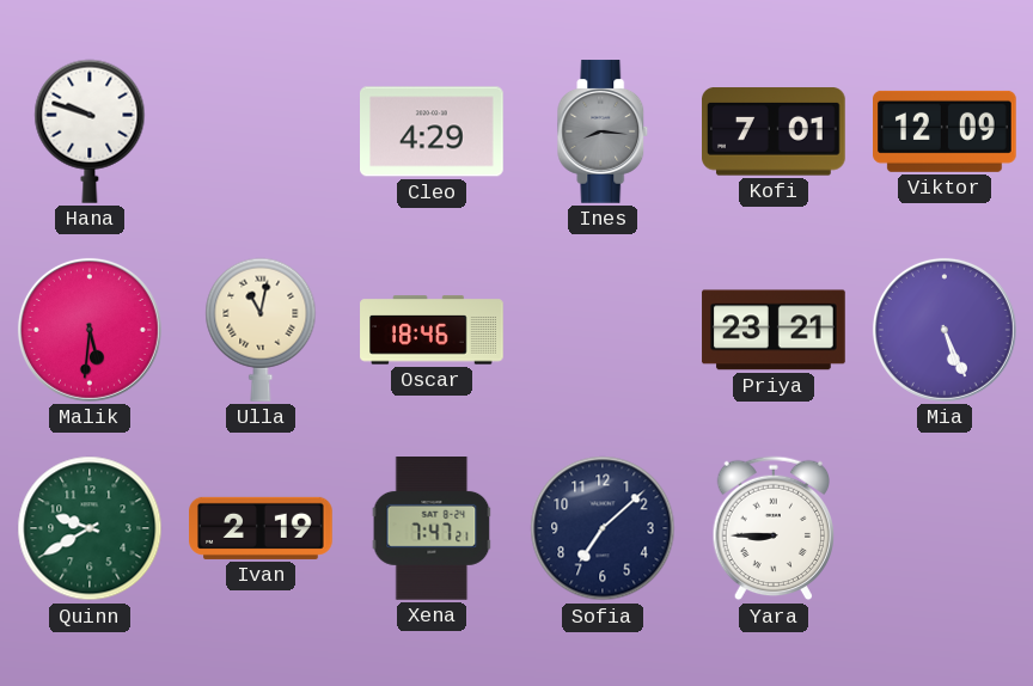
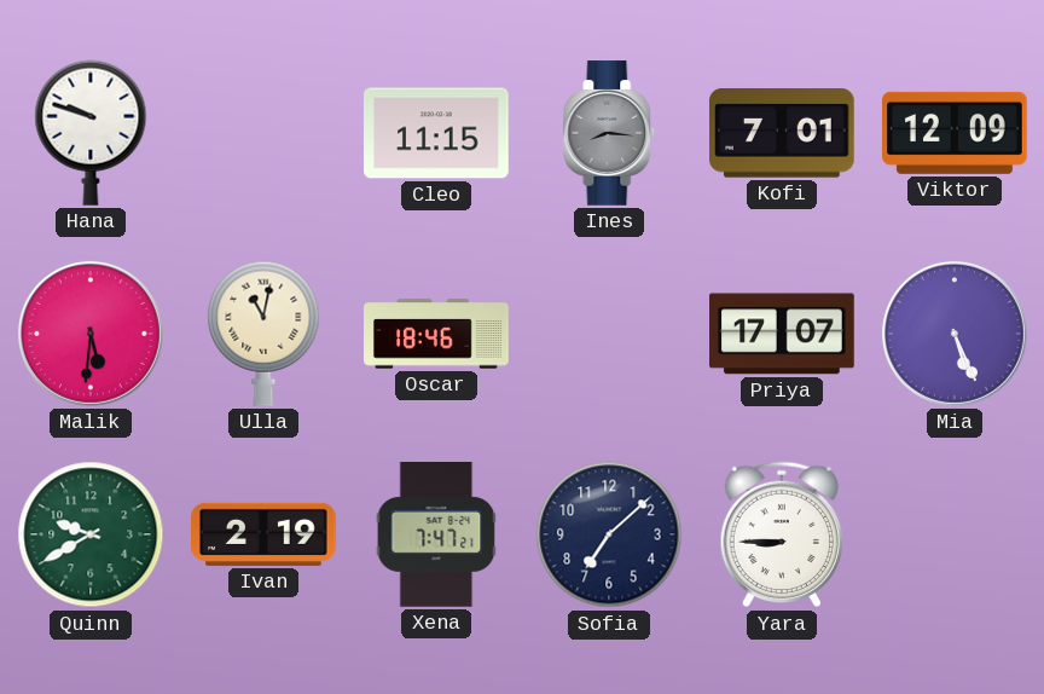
Cleo: 4:29 -> 11:15 (437, 133)
Priya: 23:21 -> 17:07 (782, 334)
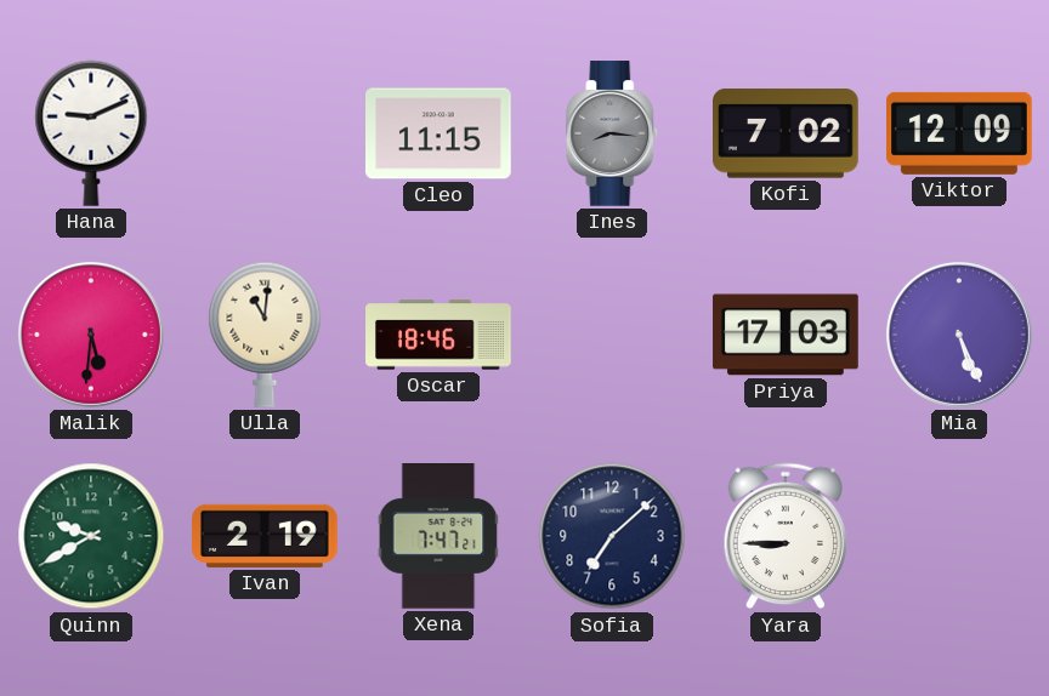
Hana: 9:48 -> 9:11 (91, 133)
Kofi: 7:01 -> 7:02 (787, 133)
Ulla: 11:02 -> 11:01 (265, 335)
Priya: 17:07 -> 17:03 (786, 335)
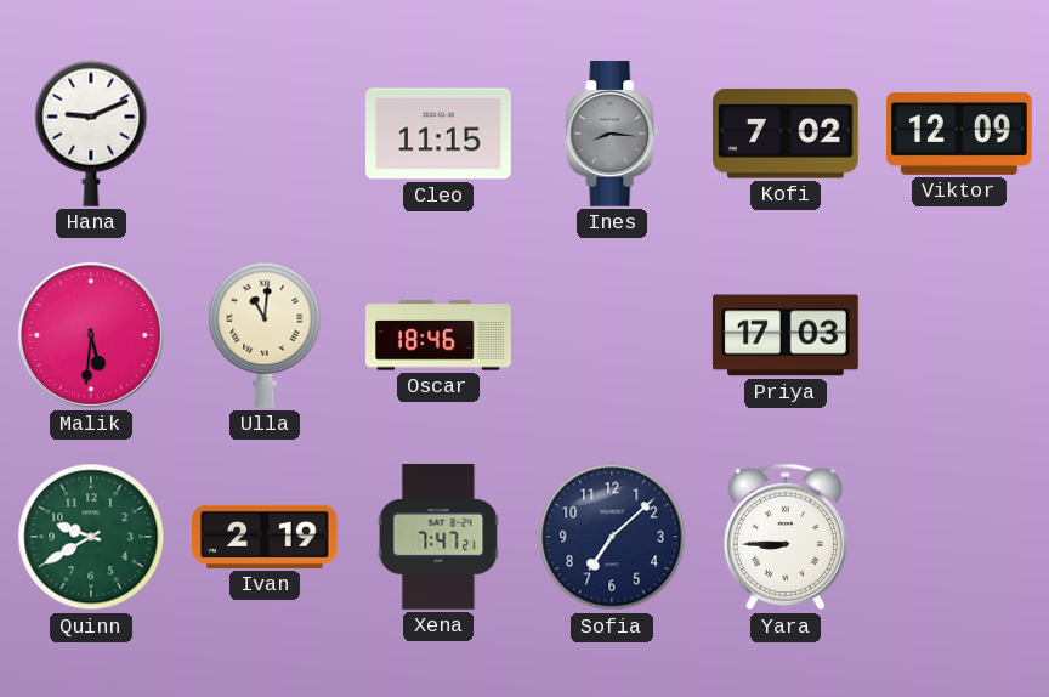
Mia: 5:26 -> none (959, 335)
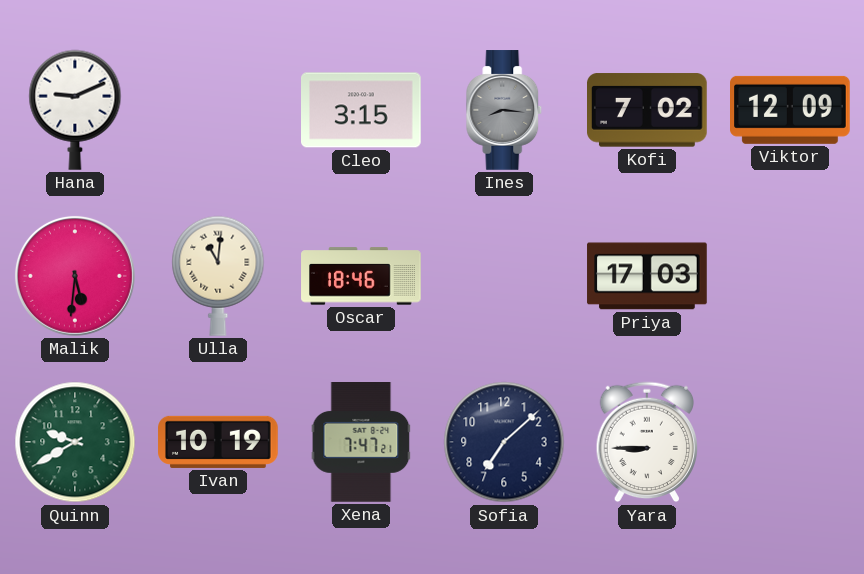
Cleo: 11:15 -> 3:15 (362, 110)
Ivan: 2:19 -> 10:19 (218, 442)
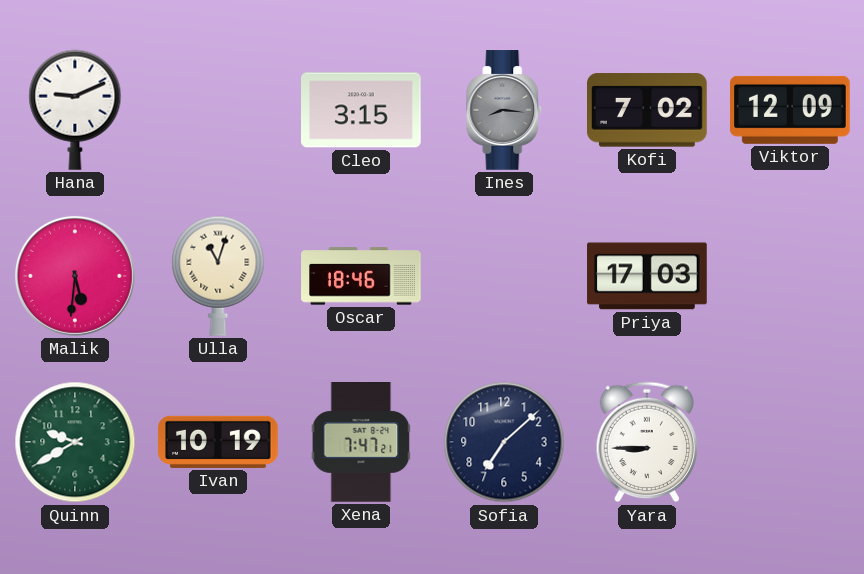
Ulla: 11:01 -> 11:03 (218, 276)
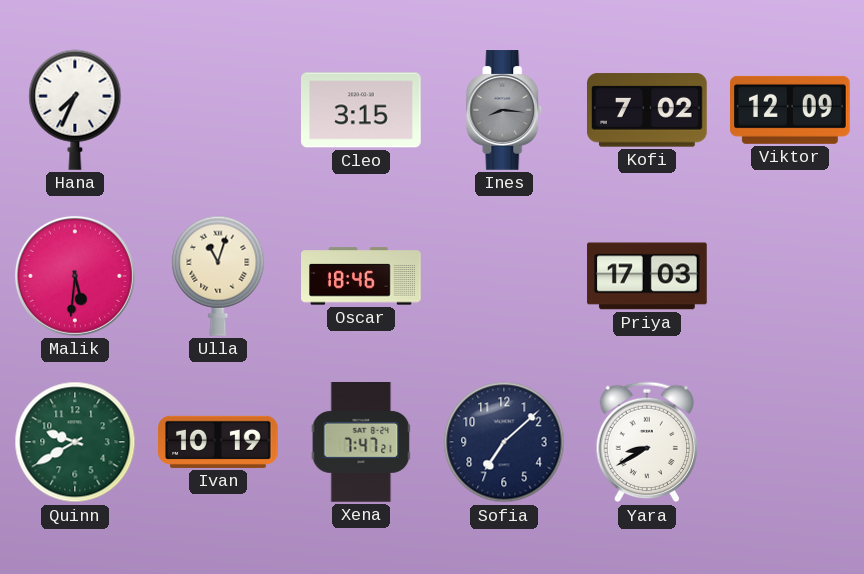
Hana: 9:11 -> 7:34 (75, 110)
Yara: 8:45 -> 8:40 (646, 442)
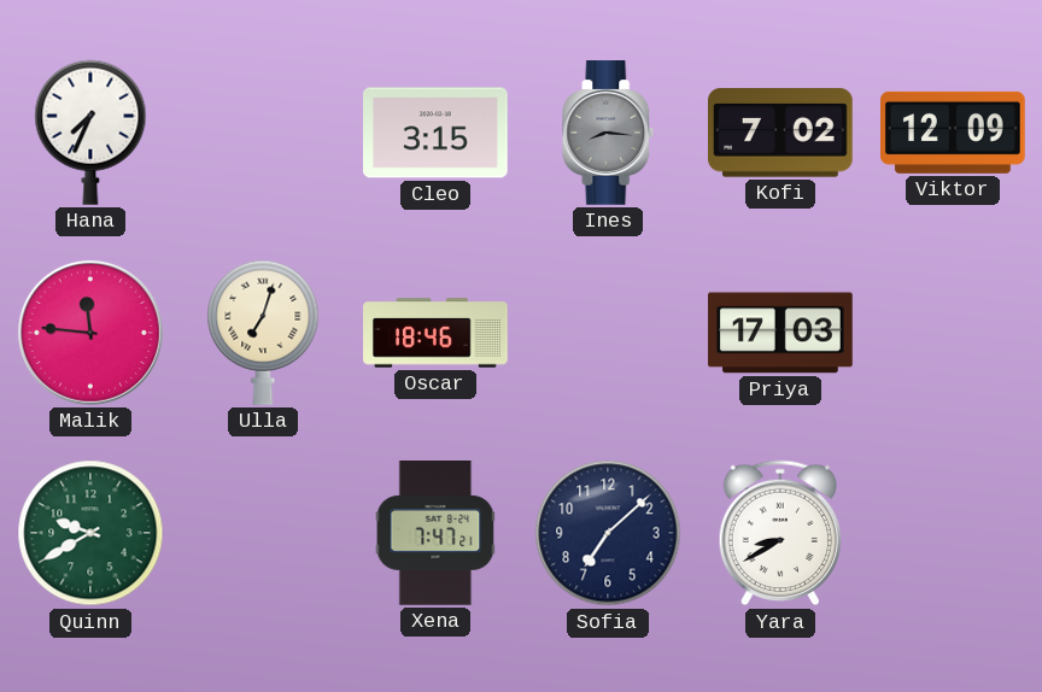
Malik: 5:31 -> 11:46 (90, 333)
Ulla: 11:03 -> 7:03 (263, 333)
Ivan: 10:19 -> none (218, 442)
